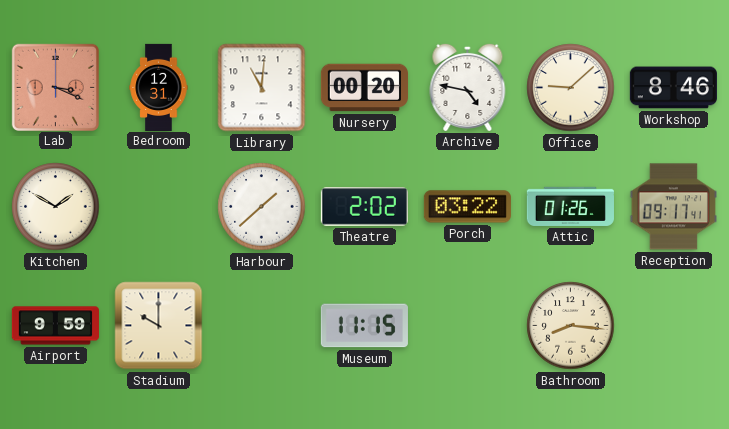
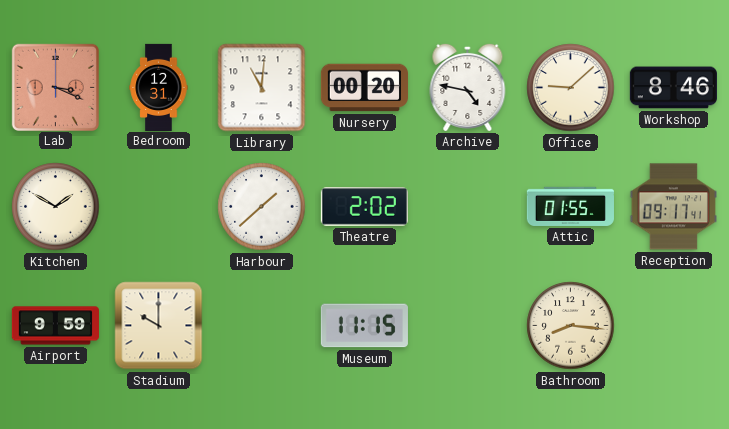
Porch: 03:22 -> none (467, 207)
Attic: 01:26 -> 01:55 (570, 206)
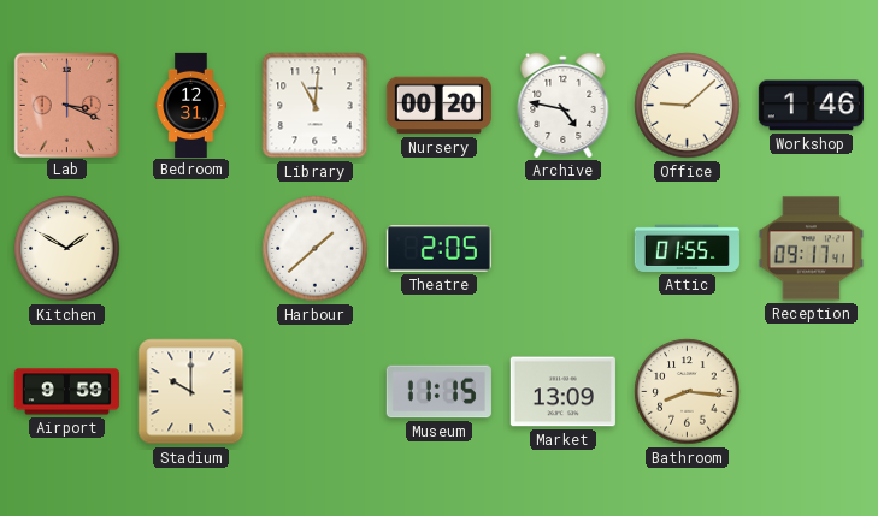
Workshop: 8:46 -> 1:46 (811, 106)
Theatre: 2:02 -> 2:05 (438, 249)
Market: none -> 13:09 (562, 392)
